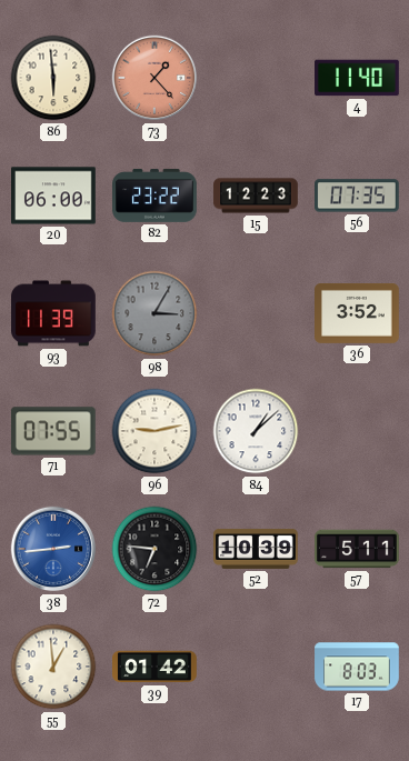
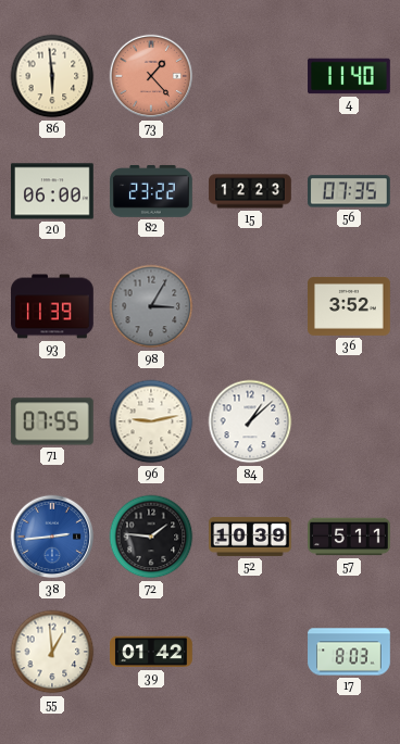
72: 6:46 -> 1:46 (151, 537)
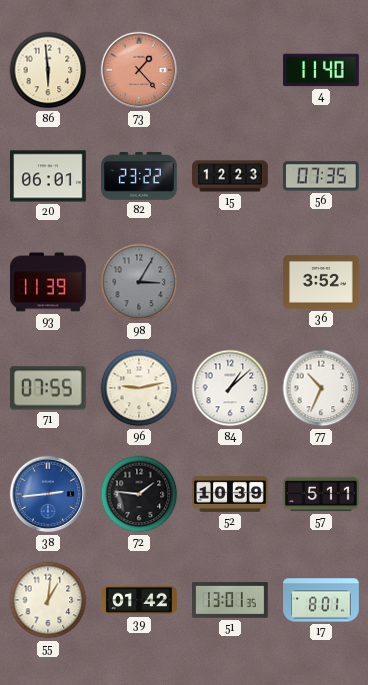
20: 06:00 -> 06:01 (49, 176)
77: none -> 10:34 (321, 388)
55: 12:59 -> 1:01 (48, 600)
51: none -> 13:01 (230, 600)
17: 8:03 -> 8:01 (321, 600)
